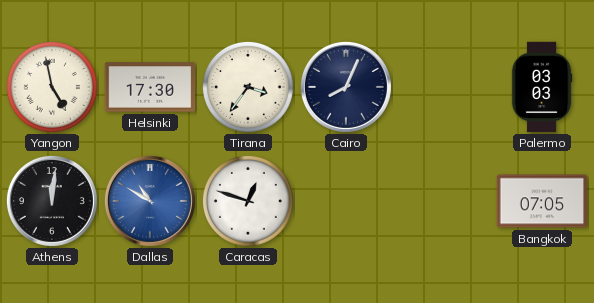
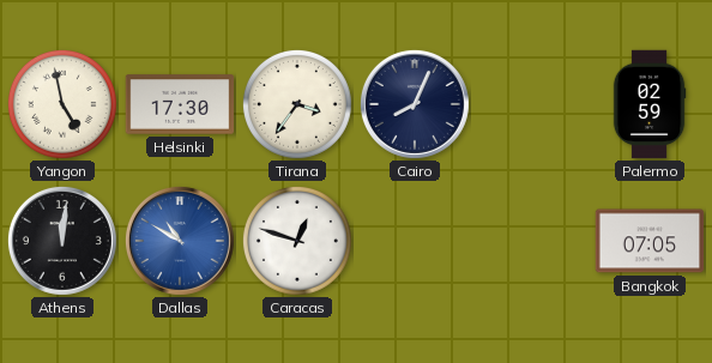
Palermo: 03:03 -> 02:59 (650, 104)
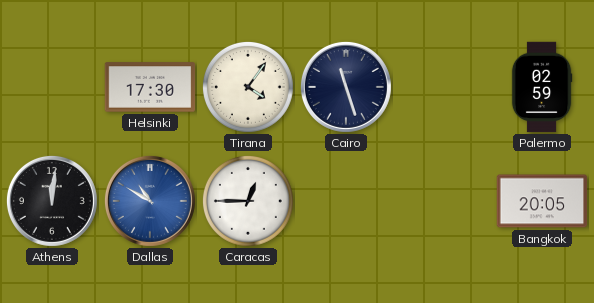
Yangon: 4:58 -> none (62, 104)
Tirana: 3:36 -> 4:06 (248, 87)
Cairo: 8:04 -> 11:27 (346, 87)
Caracas: 12:48 -> 12:45 (248, 201)
Bangkok: 07:05 -> 20:05 (542, 201)
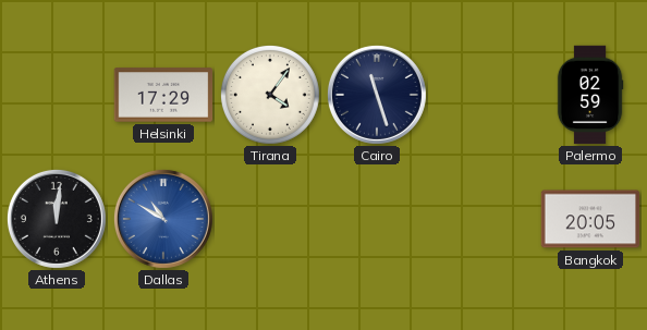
Helsinki: 17:30 -> 17:29 (163, 95)
Caracas: 12:45 -> none (248, 201)
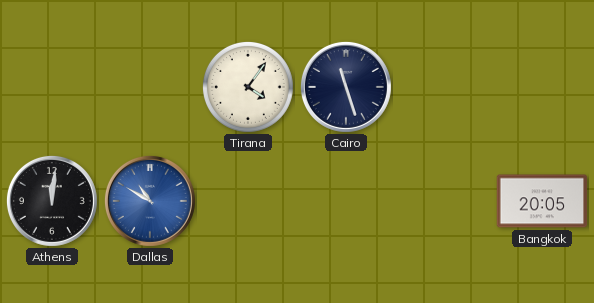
Helsinki: 17:29 -> none (163, 95)
Palermo: 02:59 -> none (590, 95)
